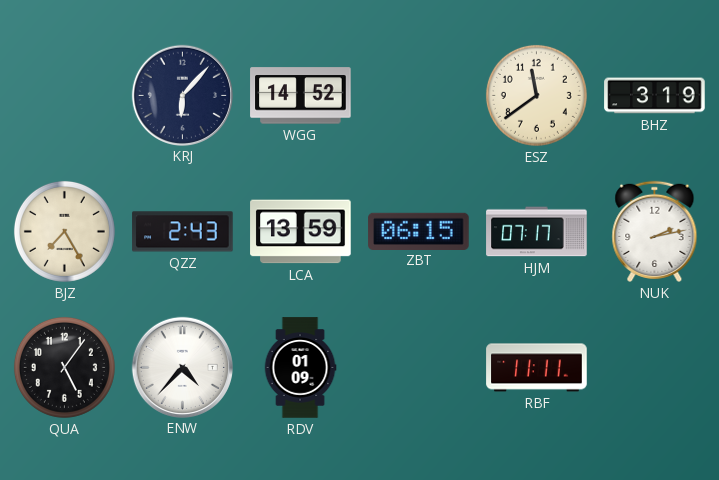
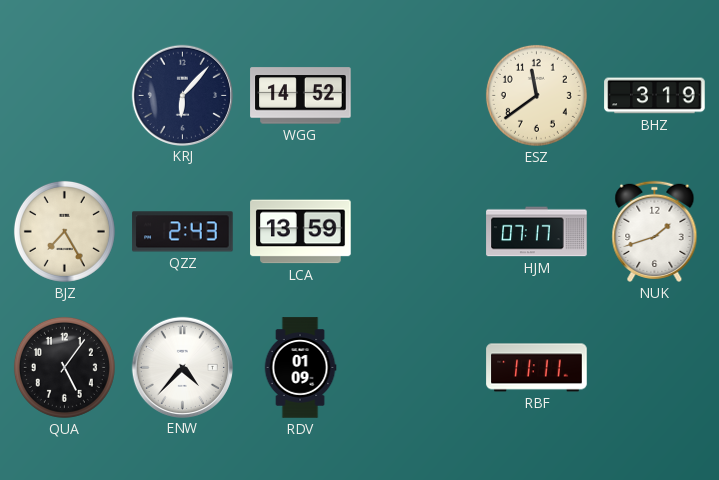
ZBT: 06:15 -> none (419, 231)
NUK: 2:13 -> 1:42 (655, 231)
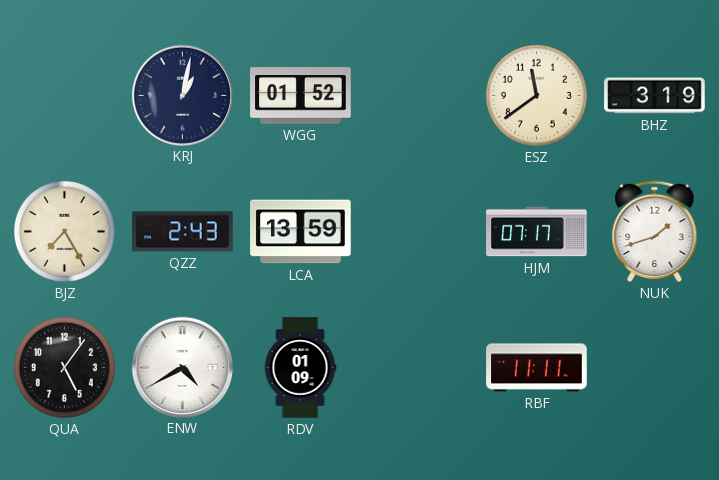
KRJ: 6:07 -> 1:02 (182, 95)
WGG: 14:52 -> 01:52 (301, 96)
ENW: 4:37 -> 4:40 (182, 367)
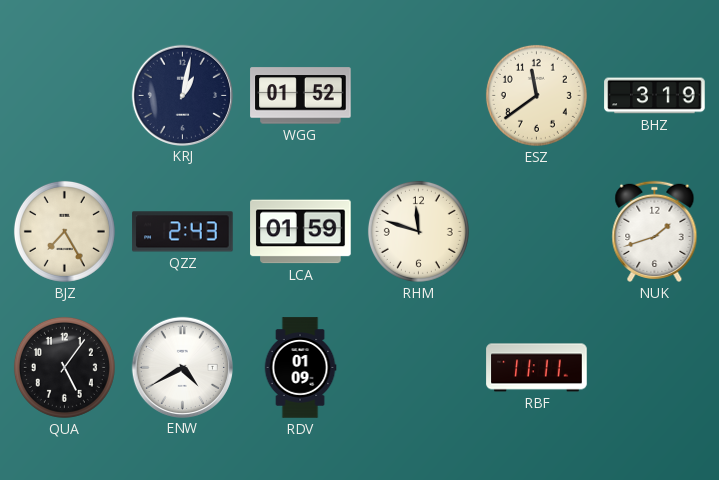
LCA: 13:59 -> 01:59 (301, 232)
RHM: none -> 11:48 (418, 231)
HJM: 07:17 -> none (537, 232)
